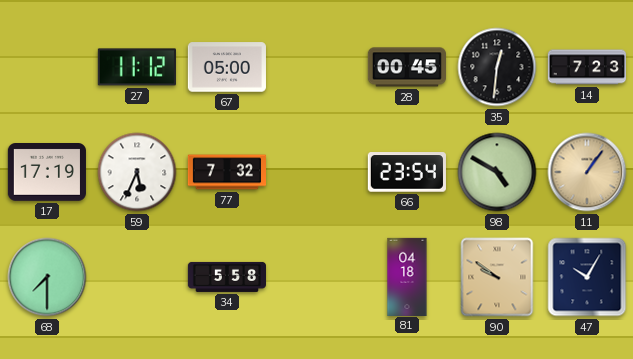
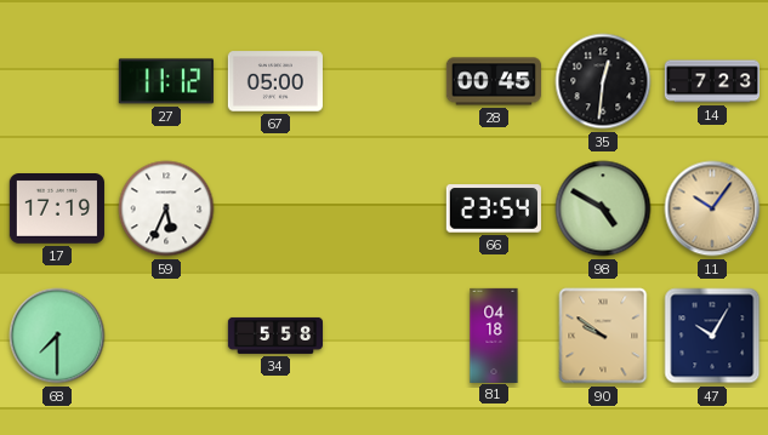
77: 7:32 -> none (226, 172)
11: 1:06 -> 10:06 (712, 208)
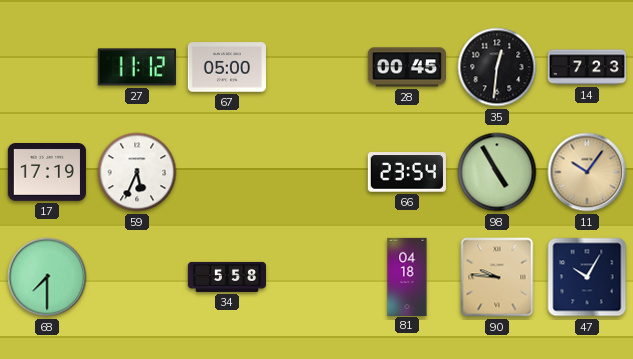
98: 4:50 -> 4:55 (497, 172)
90: 9:51 -> 9:46 (497, 277)
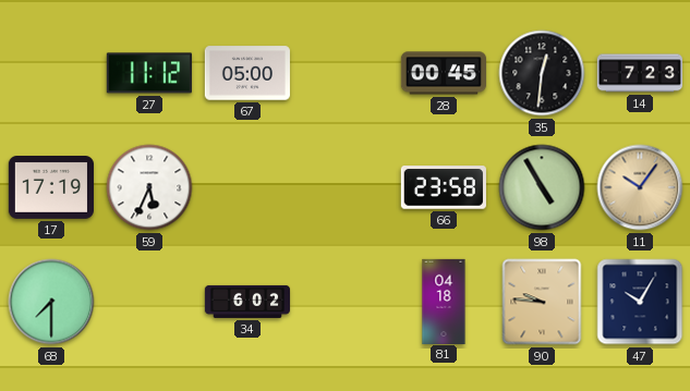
66: 23:54 -> 23:58 (444, 187)
34: 5:58 -> 6:02 (246, 302)
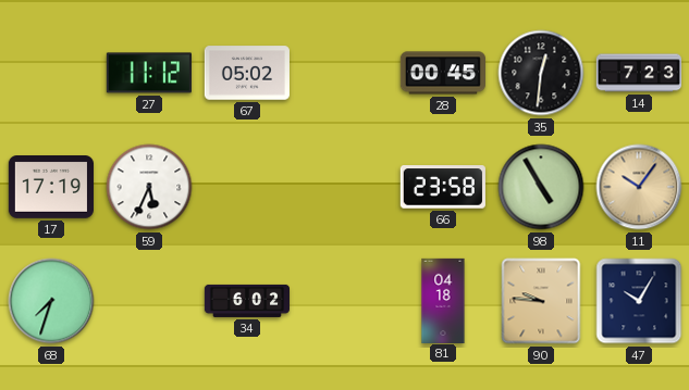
67: 05:00 -> 05:02 (246, 73)
68: 7:30 -> 7:33 (51, 301)
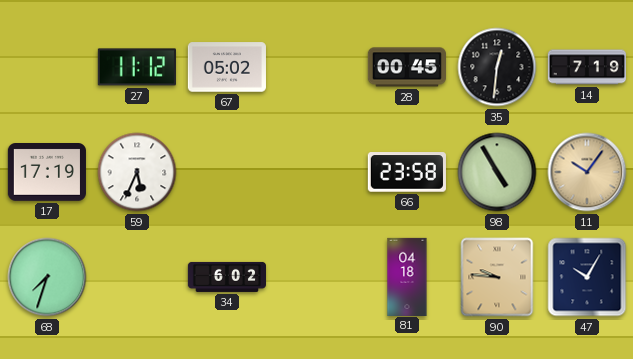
14: 7:23 -> 7:19 (586, 67)
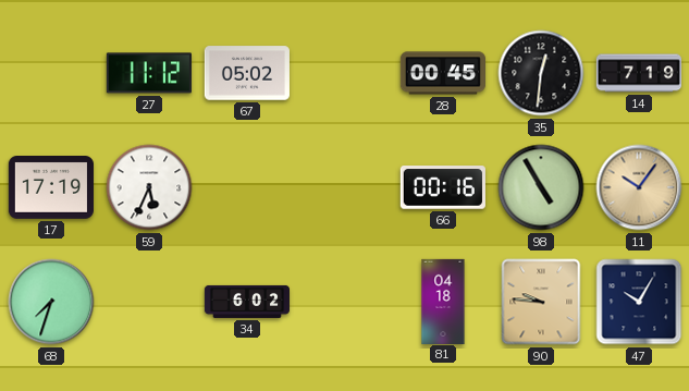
66: 23:58 -> 00:16 (443, 187)
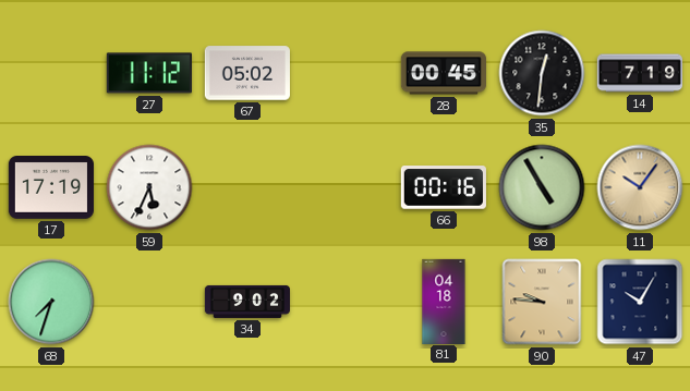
34: 6:02 -> 9:02 (246, 302)
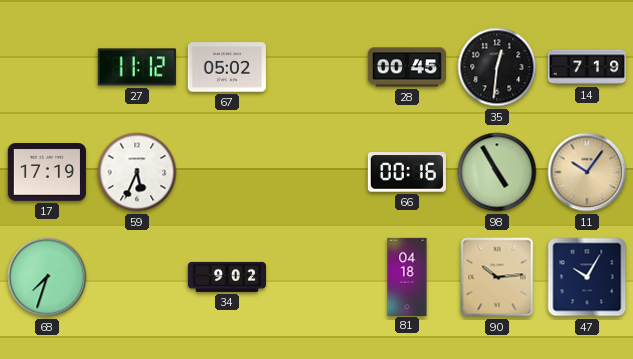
90: 9:46 -> 10:14 (497, 277)
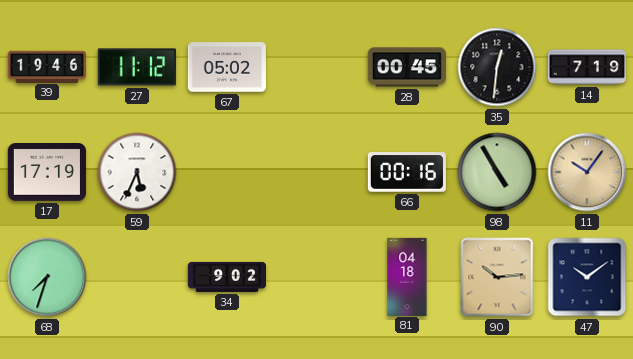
39: none -> 19:46 (46, 66)
47: 10:05 -> 10:09 (587, 277)
